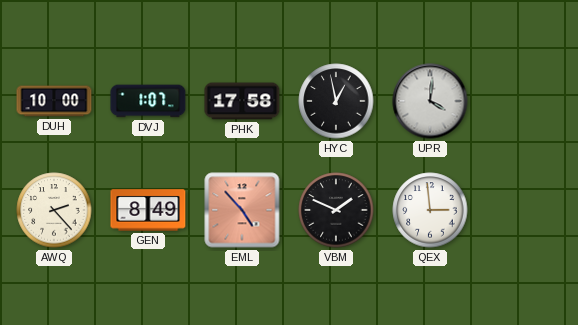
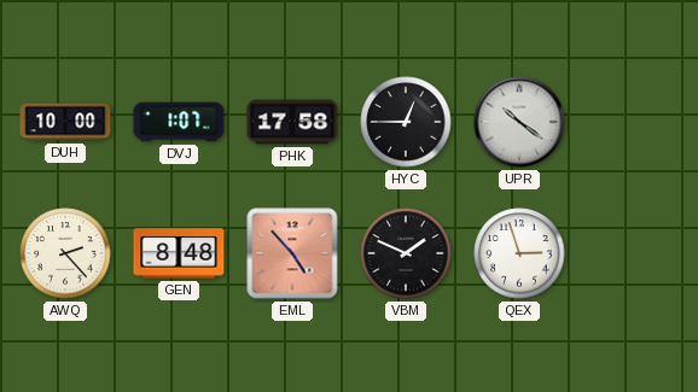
HYC: 12:58 -> 12:45 (406, 122)
UPR: 4:01 -> 10:21 (519, 122)
GEN: 8:49 -> 8:48 (179, 253)
QEX: 2:59 -> 2:57 (519, 253)
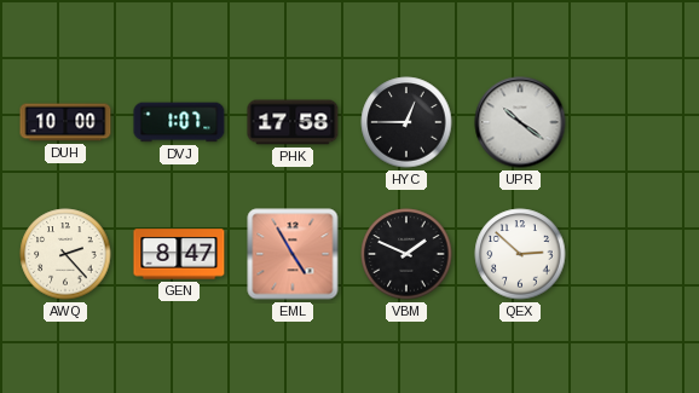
GEN: 8:48 -> 8:47 (179, 254)
EML: 4:53 -> 4:55 (293, 254)
QEX: 2:57 -> 2:52 (520, 254)
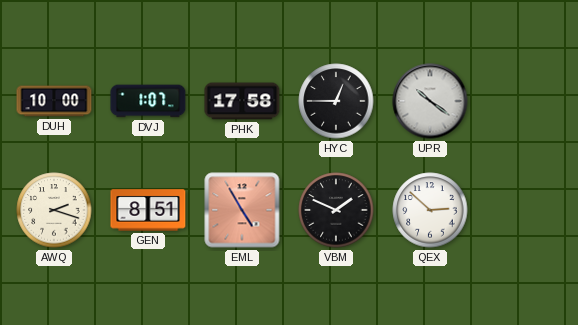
AWQ: 2:23 -> 2:18 (54, 210)
GEN: 8:47 -> 8:51 (148, 210)
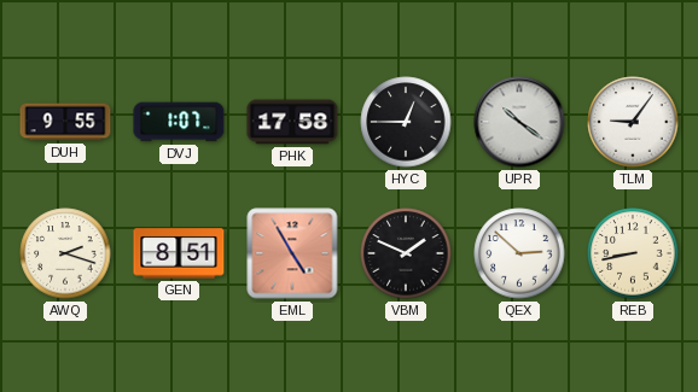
DUH: 10:00 -> 9:55 (65, 122)
TLM: none -> 9:06 (633, 122)
REB: none -> 8:43 (633, 253)
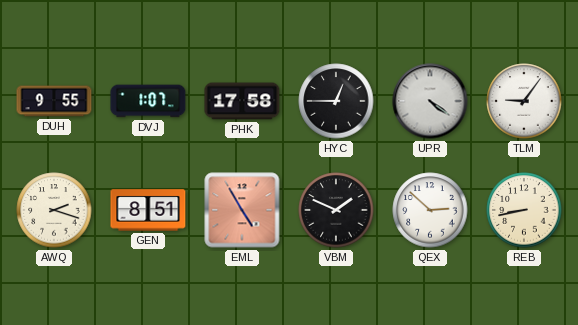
UPR: 10:21 -> 4:21 (430, 101)
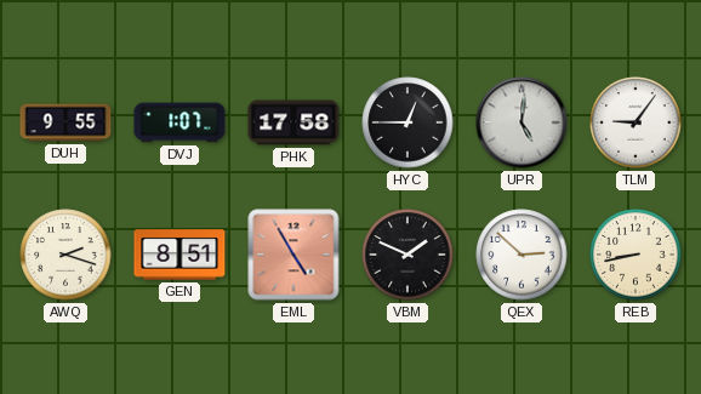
UPR: 4:21 -> 5:01 (522, 122)
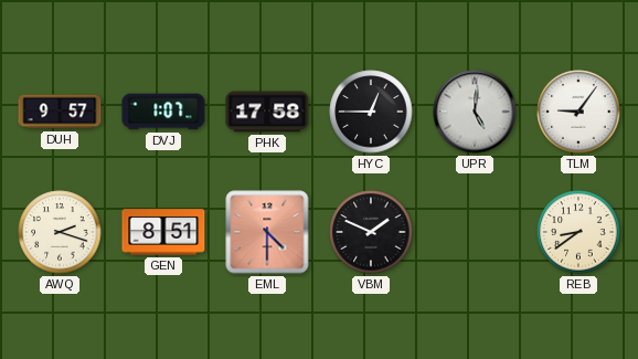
DUH: 9:55 -> 9:57 (60, 112)
EML: 4:55 -> 4:30 (267, 232)
QEX: 2:52 -> none (522, 255)
REB: 8:43 -> 8:39 (578, 232)
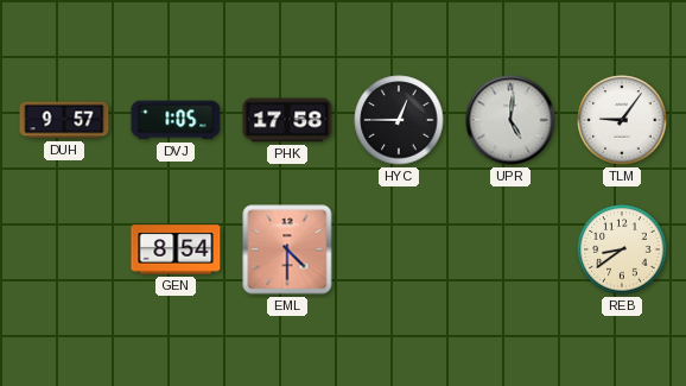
DVJ: 1:07 -> 1:05 (176, 120)
AWQ: 2:18 -> none (60, 232)
GEN: 8:51 -> 8:54 (176, 249)
VBM: 1:49 -> none (371, 232)
